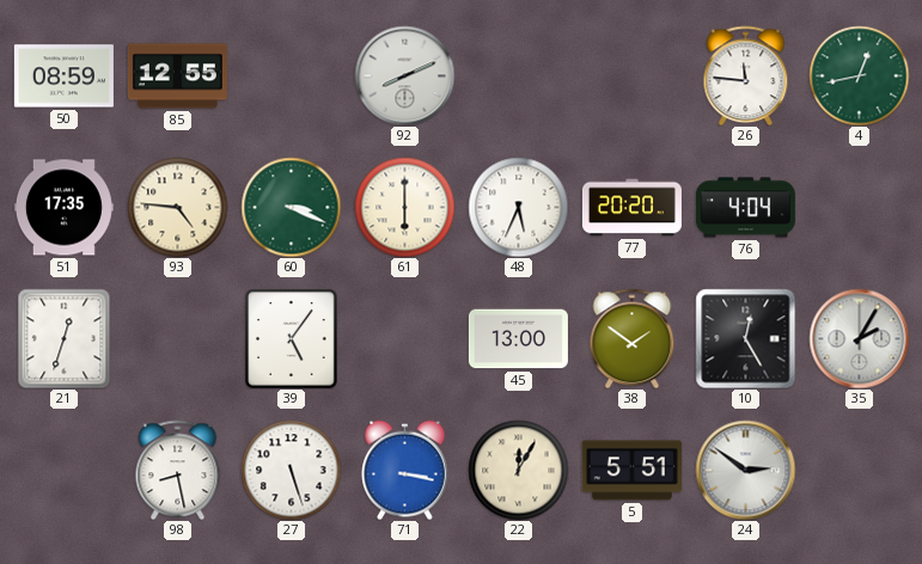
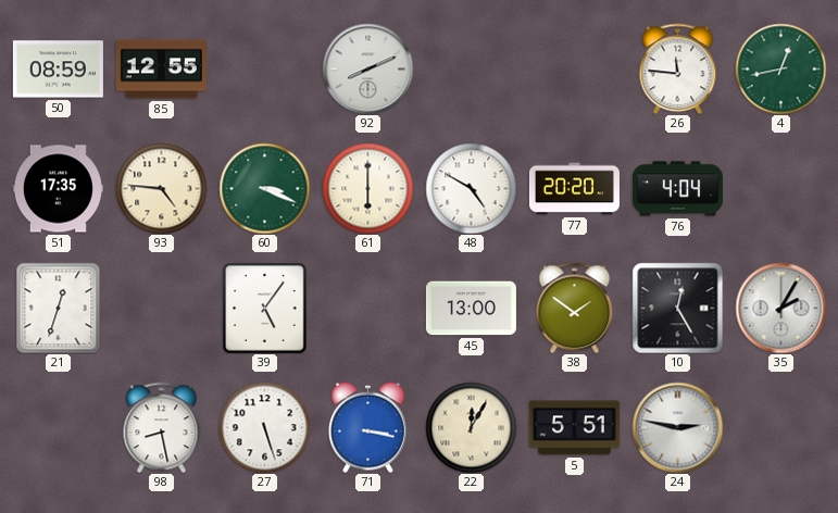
48: 5:34 -> 4:50 (471, 188)
24: 2:51 -> 2:47 (677, 427)
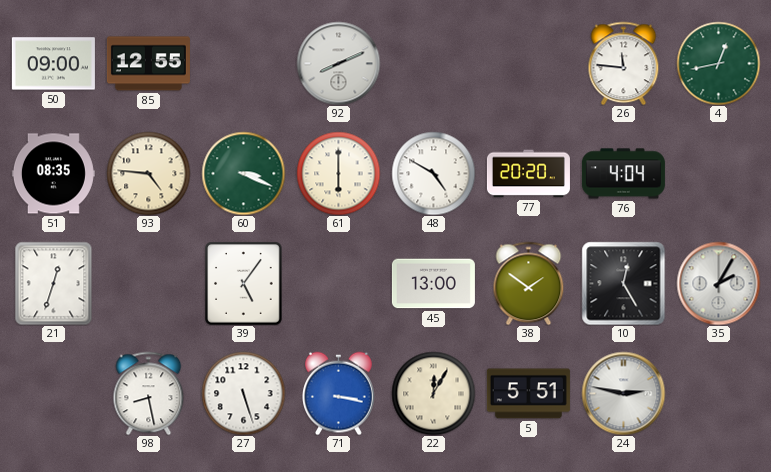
50: 08:59 -> 09:00 (53, 64)
51: 17:35 -> 08:35 (53, 174)
